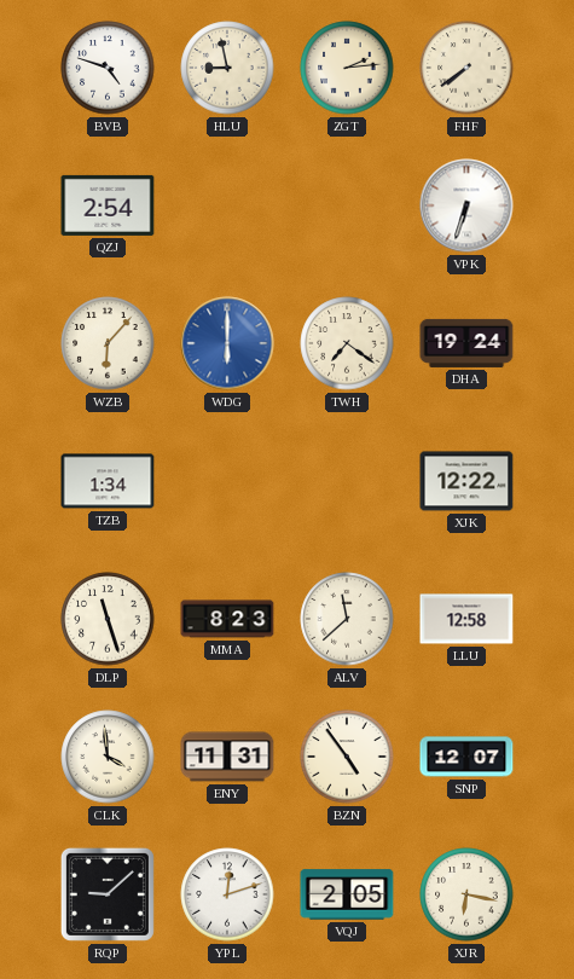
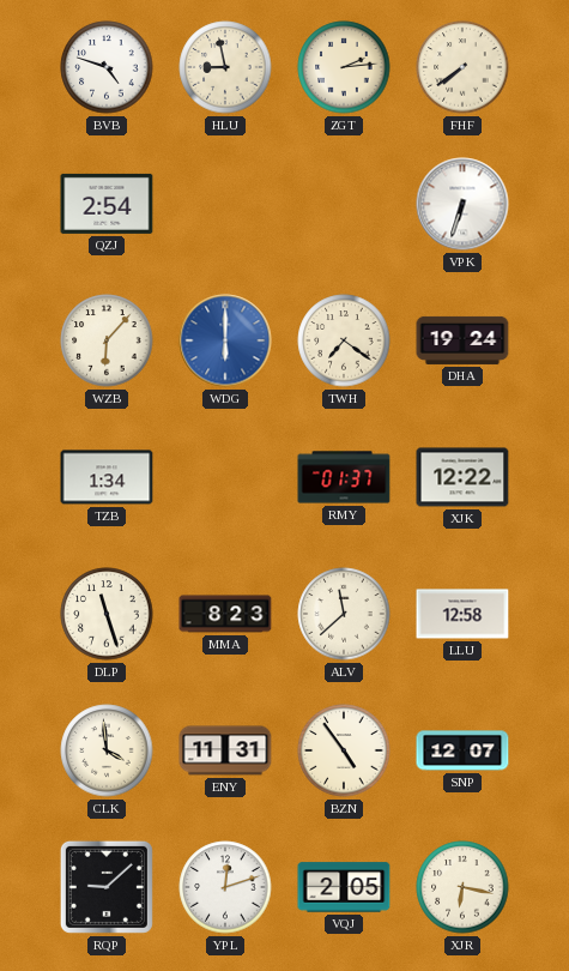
RMY: none -> 01:37 (344, 477)
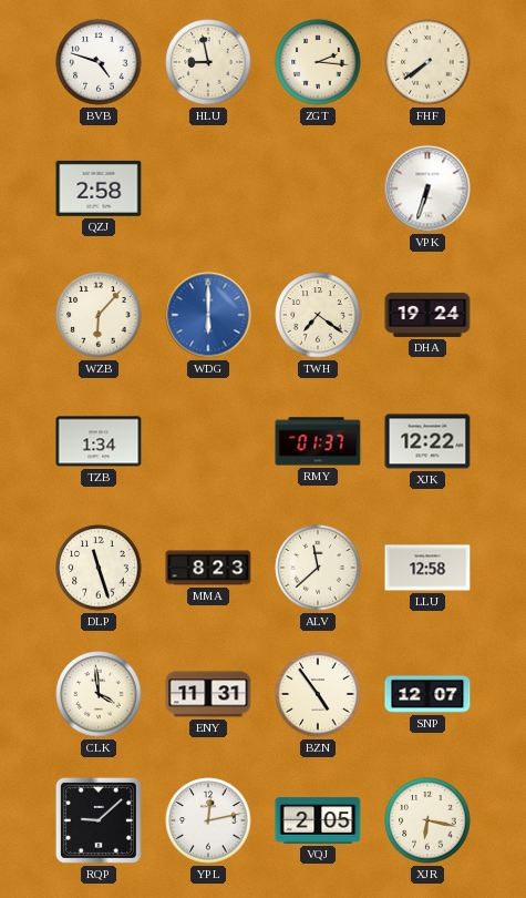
ZGT: 2:14 -> 2:16 (318, 62)
QZJ: 2:54 -> 2:58 (99, 188)
YPL: 12:12 -> 12:13 (208, 820)
